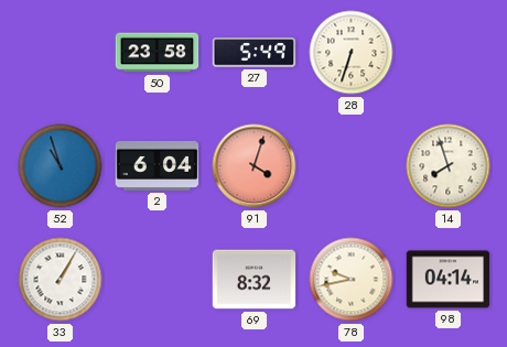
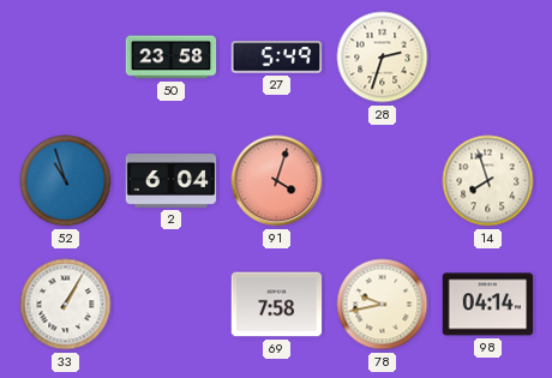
28: 6:33 -> 2:33 (383, 58)
69: 8:32 -> 7:58 (277, 305)
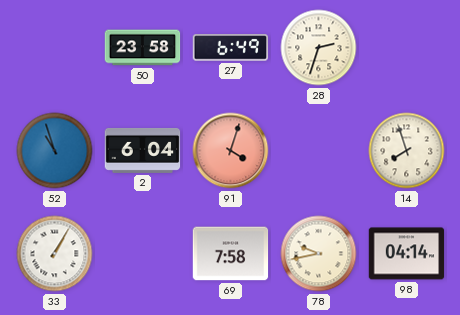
27: 5:49 -> 6:49 (231, 48)
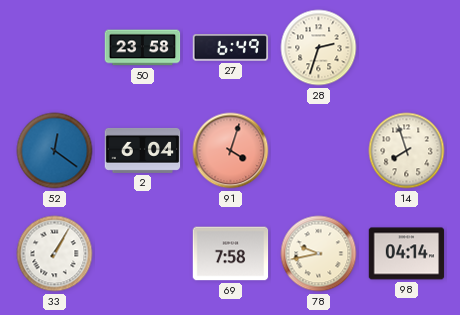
52: 10:57 -> 12:21 (55, 151)
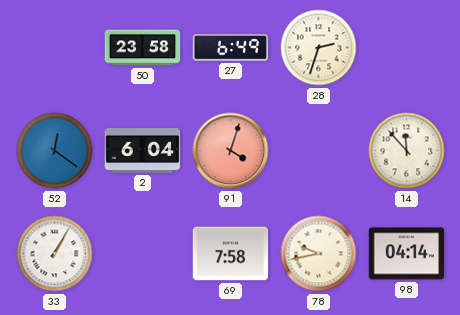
14: 7:57 -> 11:53 (407, 151)
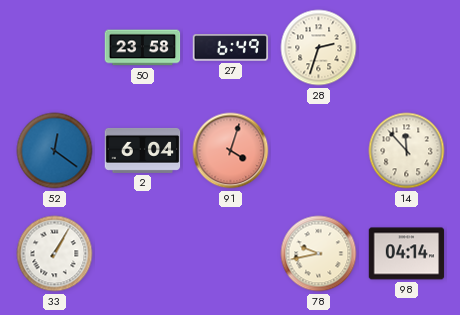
69: 7:58 -> none (231, 254)
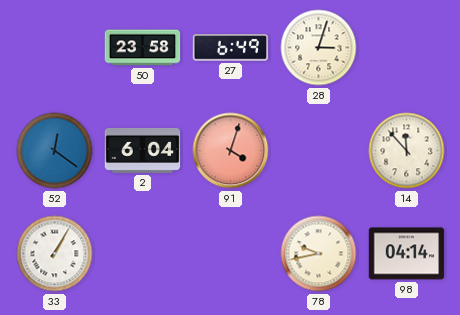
28: 2:33 -> 3:03 (319, 48)
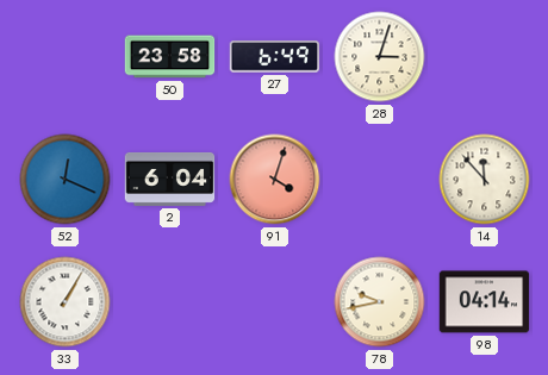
52: 12:21 -> 12:19 (66, 180)
